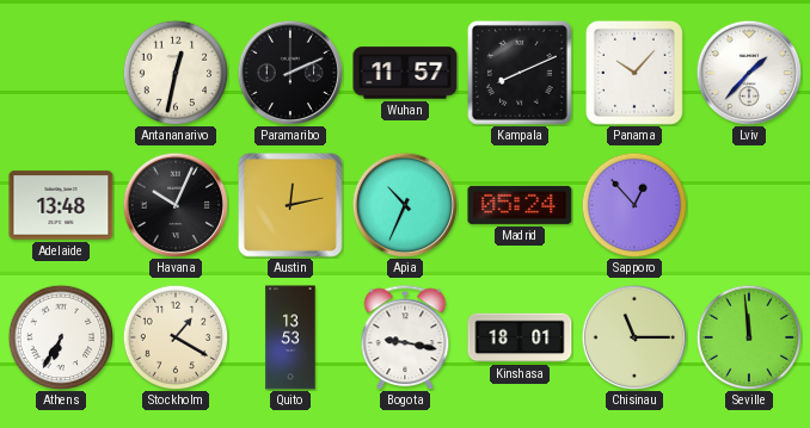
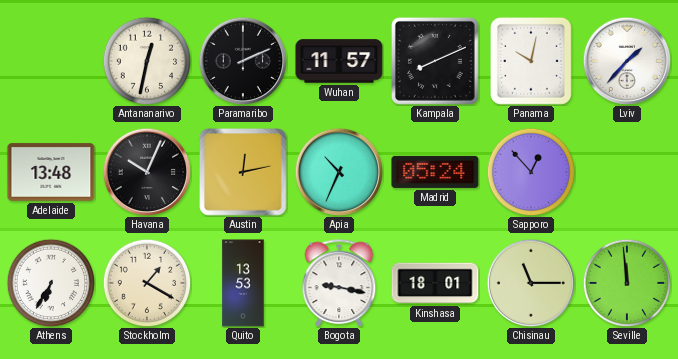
Panama: 10:07 -> 10:02 (531, 61)
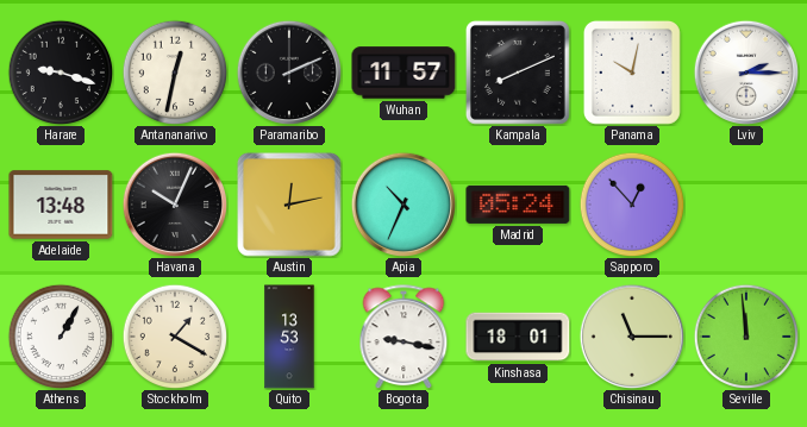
Harare: none -> 9:18 (61, 73)
Lviv: 1:37 -> 2:15 (745, 71)
Athens: 6:35 -> 1:05 (61, 337)
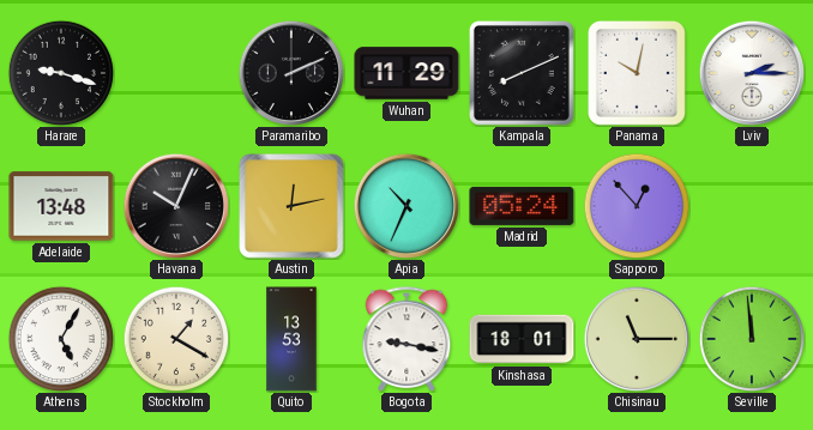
Antananarivo: 12:32 -> none (175, 73)
Wuhan: 11:57 -> 11:29 (406, 73)
Athens: 1:05 -> 5:05 (61, 339)
